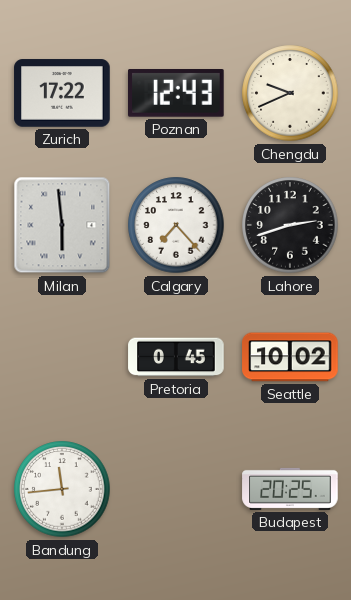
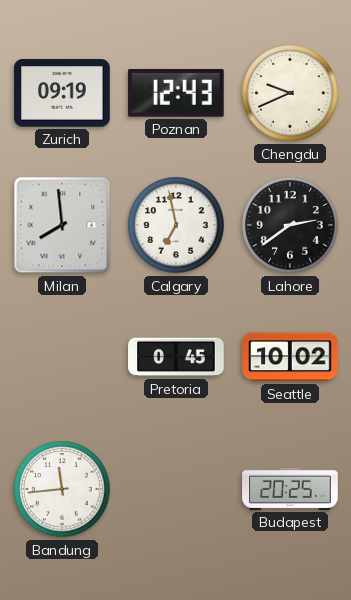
Zurich: 17:22 -> 09:19 (62, 93)
Milan: 5:59 -> 7:59 (62, 225)
Calgary: 7:23 -> 6:58 (176, 225)
Lahore: 2:42 -> 2:39 (290, 225)
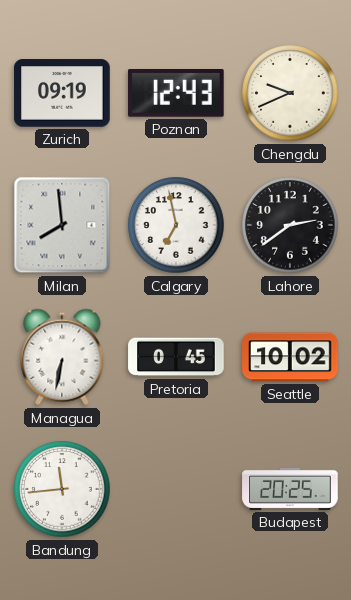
Managua: none -> 6:32 (62, 357)
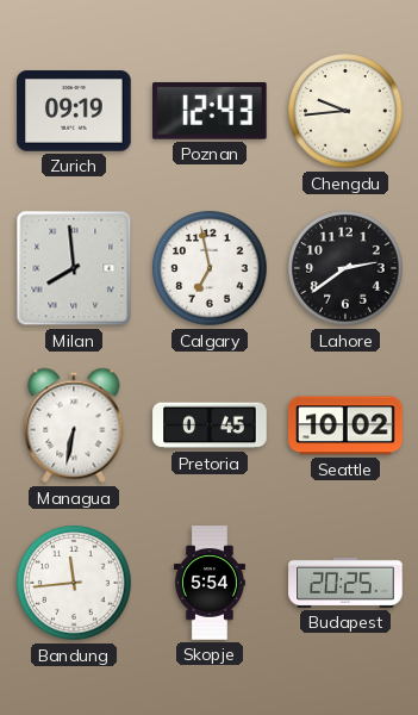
Chengdu: 9:41 -> 9:44 (345, 111)
Skopje: none -> 5:54 (210, 583)
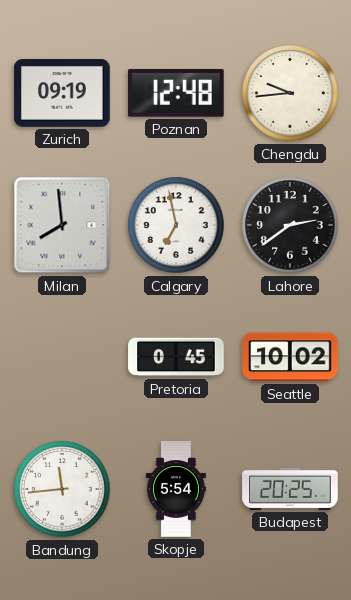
Poznan: 12:43 -> 12:48 (177, 94)
Managua: 6:32 -> none (74, 425)
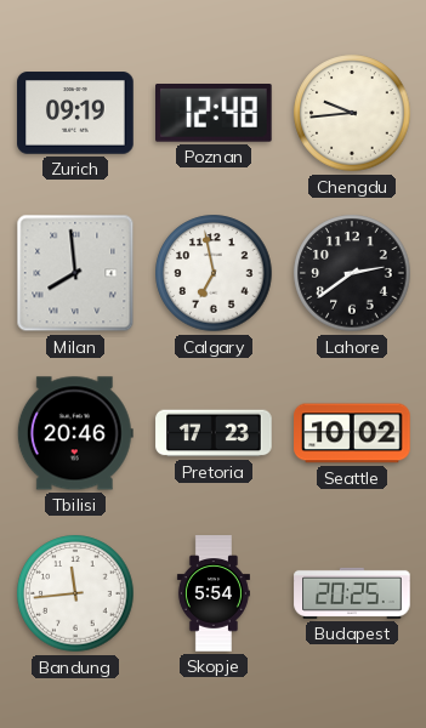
Tbilisi: none -> 20:46 (75, 433)
Pretoria: 0:45 -> 17:23 (214, 433)
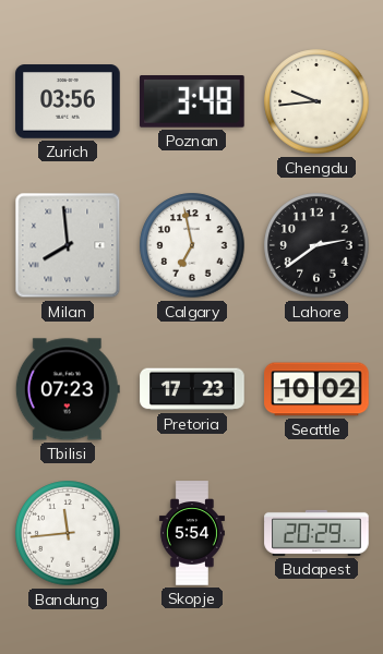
Zurich: 09:19 -> 03:56 (68, 101)
Poznan: 12:48 -> 3:48 (193, 102)
Tbilisi: 20:46 -> 07:23 (68, 389)
Budapest: 20:25 -> 20:29 (316, 533)
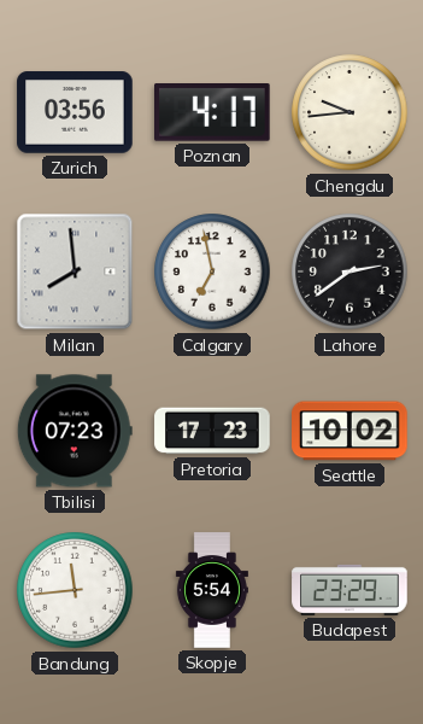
Poznan: 3:48 -> 4:17 (213, 113)
Budapest: 20:29 -> 23:29 (349, 590)
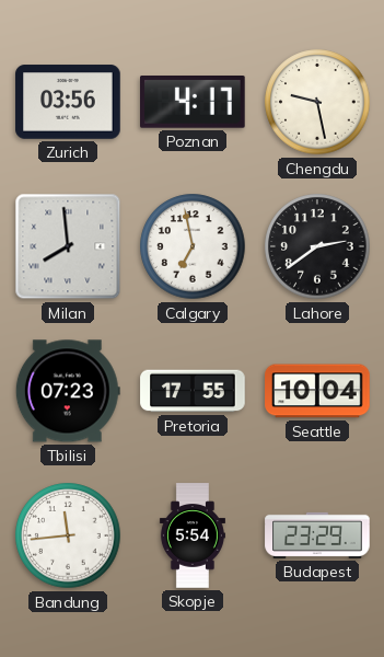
Chengdu: 9:44 -> 9:28 (317, 102)
Pretoria: 17:23 -> 17:55 (193, 391)
Seattle: 10:02 -> 10:04 (317, 391)
